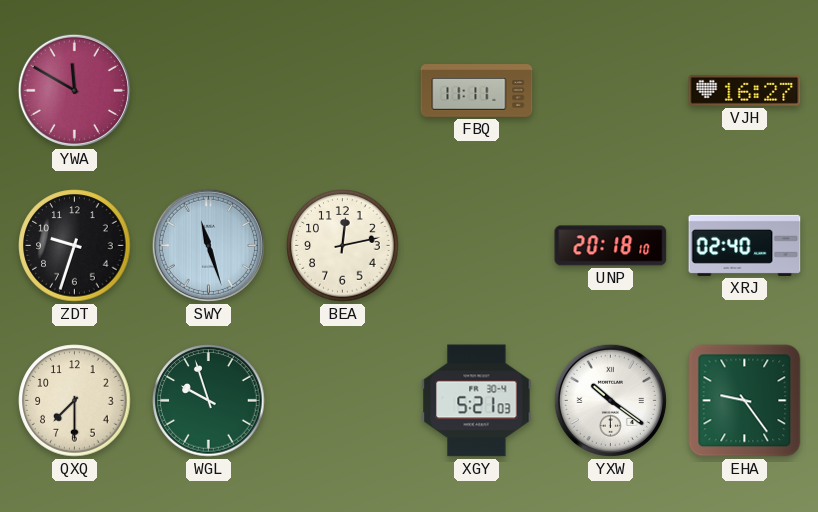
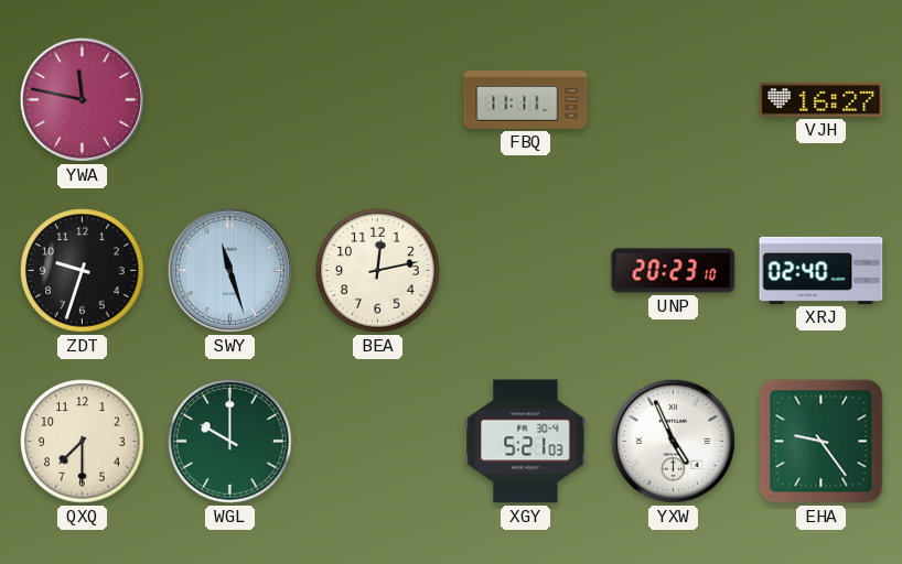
YWA: 11:50 -> 11:47 (82, 99)
UNP: 20:18 -> 20:23 (674, 271)
WGL: 9:57 -> 10:00 (230, 442)
YXW: 10:21 -> 4:56 (673, 441)
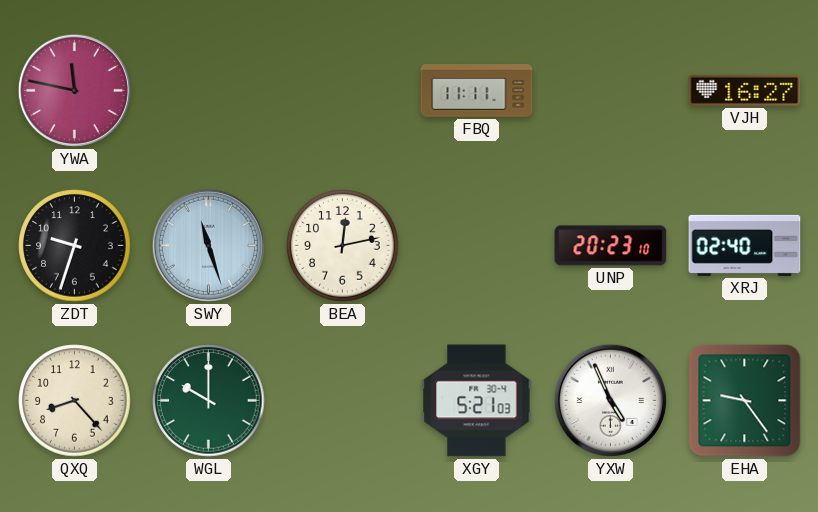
QXQ: 7:30 -> 8:23 (75, 401)
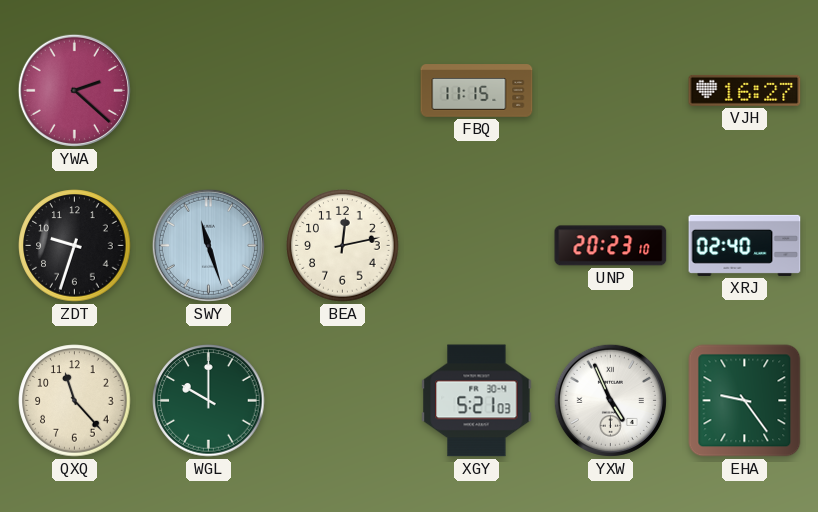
YWA: 11:47 -> 2:22 (74, 90)
FBQ: 11:11 -> 11:15 (477, 91)
QXQ: 8:23 -> 11:23 (75, 401)
